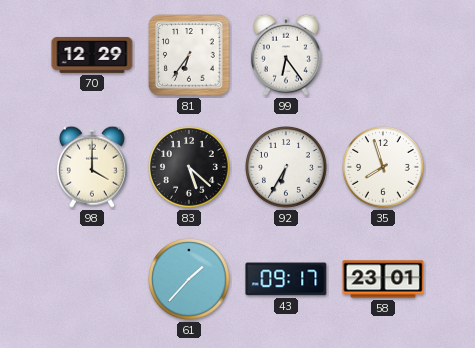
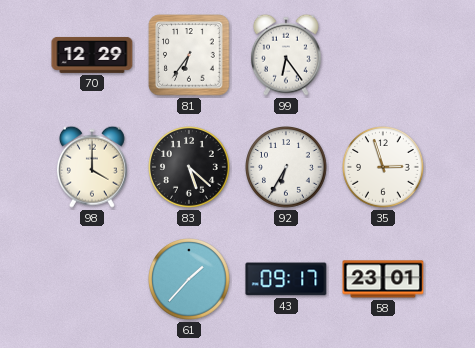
35: 7:57 -> 2:57 (384, 168)
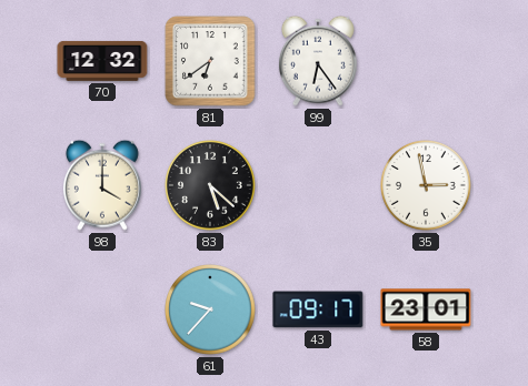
70: 12:29 -> 12:32 (102, 61)
81: 6:36 -> 6:39 (210, 61)
92: 6:35 -> none (287, 168)
35: 2:57 -> 2:58 (427, 186)
61: 1:37 -> 9:37 (211, 311)
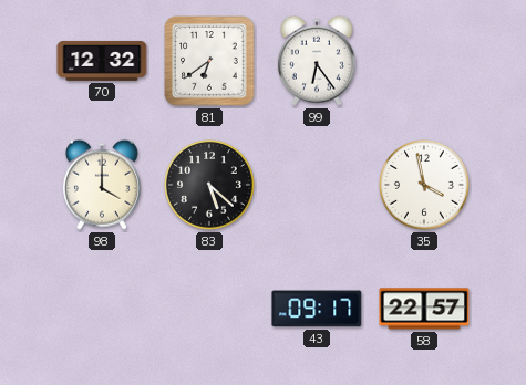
35: 2:58 -> 3:58 (425, 186)
61: 9:37 -> none (211, 311)
58: 23:01 -> 22:57 (424, 309)
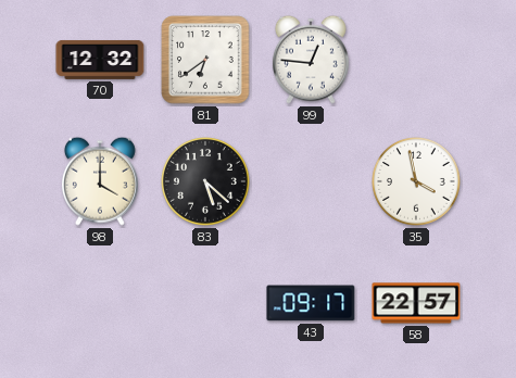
99: 6:24 -> 12:46 (311, 60)
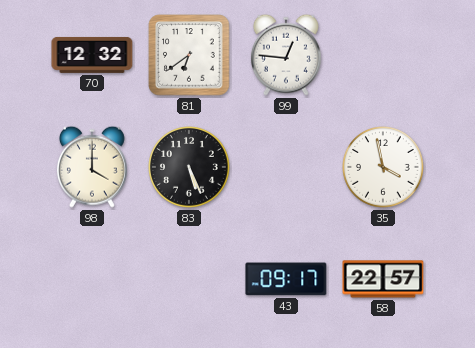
83: 5:22 -> 5:26 (190, 168)
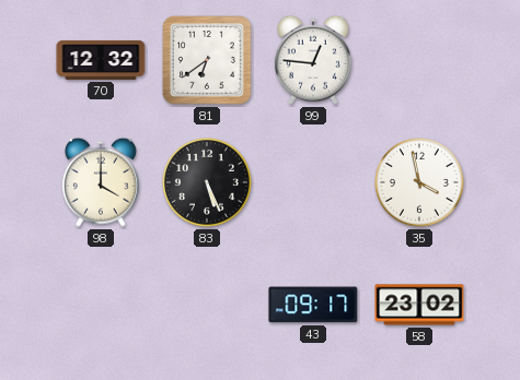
58: 22:57 -> 23:02 (419, 305)
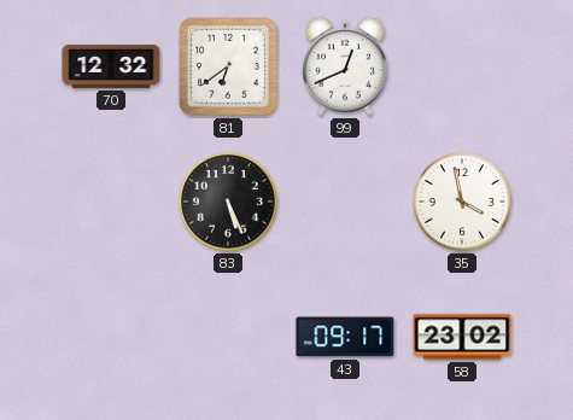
99: 12:46 -> 12:41 (345, 66)
98: 4:00 -> none (101, 182)
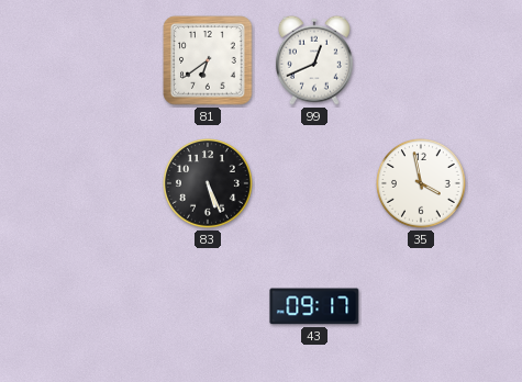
70: 12:32 -> none (111, 66)
58: 23:02 -> none (462, 337)
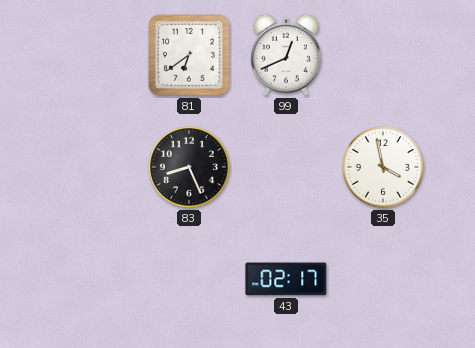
83: 5:26 -> 8:26 (190, 168)
43: 09:17 -> 02:17 (286, 279)
